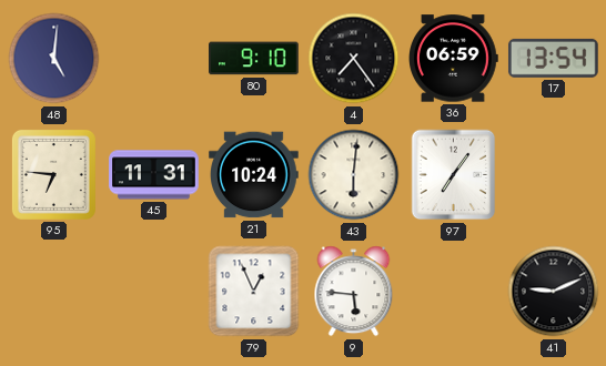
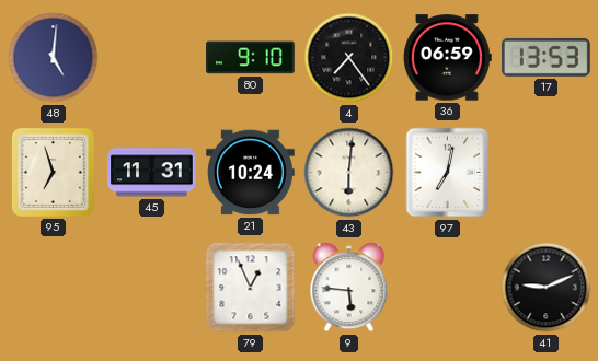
17: 13:54 -> 13:53 (545, 57)
95: 6:46 -> 6:57 (53, 172)
97: 7:06 -> 7:02 (448, 173)
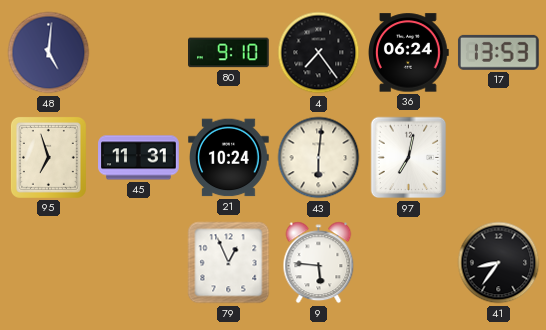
36: 06:59 -> 06:24 (409, 53)
41: 9:11 -> 8:36 (499, 263)
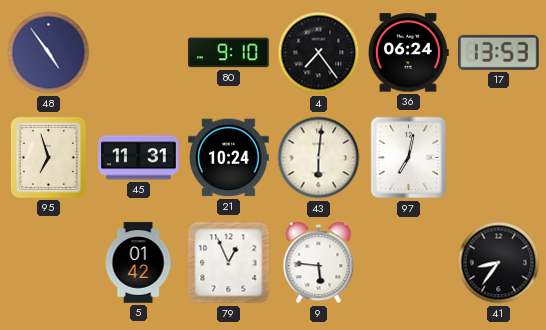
48: 5:01 -> 4:54 (49, 53)
5: none -> 01:42 (138, 263)
